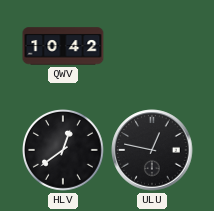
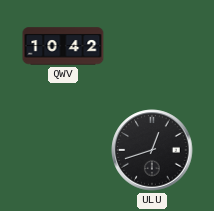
HLV: 12:39 -> none (64, 151)
ULU: 12:47 -> 12:42 (152, 150)
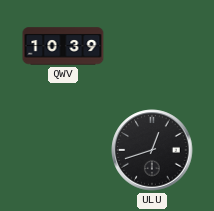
QWV: 10:42 -> 10:39 (63, 46)
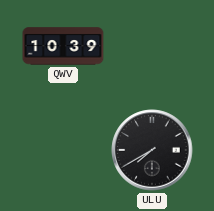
ULU: 12:42 -> 7:40 (152, 150)
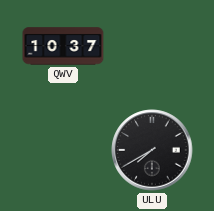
QWV: 10:39 -> 10:37 (63, 46)
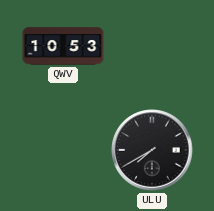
QWV: 10:37 -> 10:53 (63, 46)
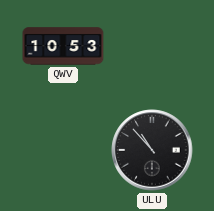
ULU: 7:40 -> 10:53 (152, 150)
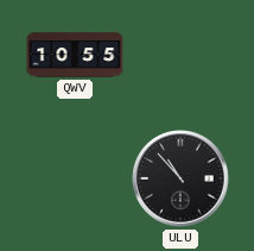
QWV: 10:53 -> 10:55 (75, 55)
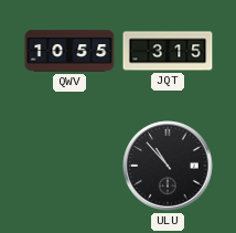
JQT: none -> 3:15 (168, 51)
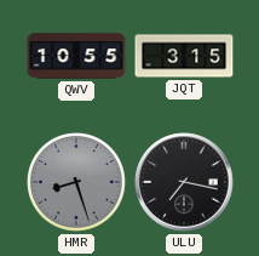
HMR: none -> 8:27 (77, 183)
ULU: 10:53 -> 7:17 (184, 182)
